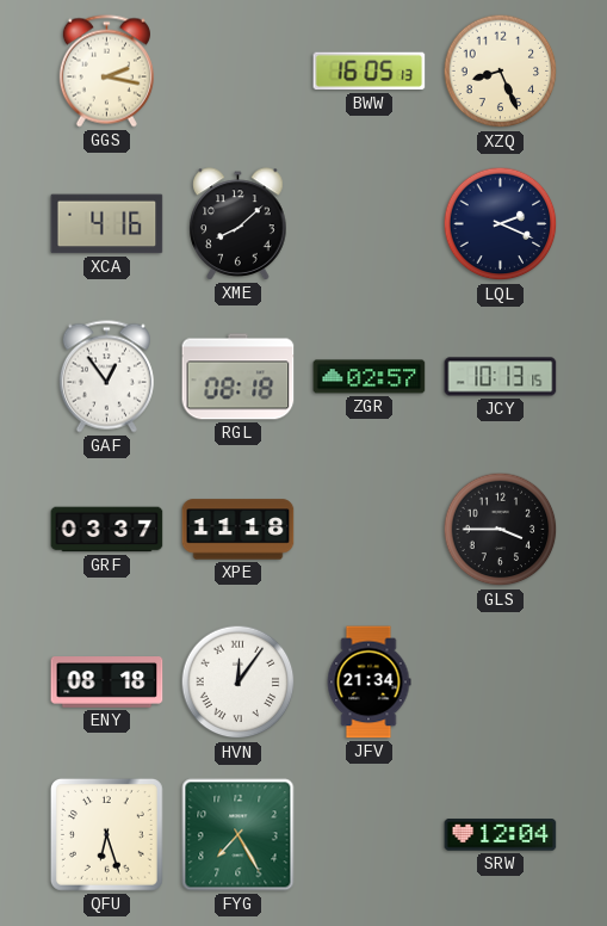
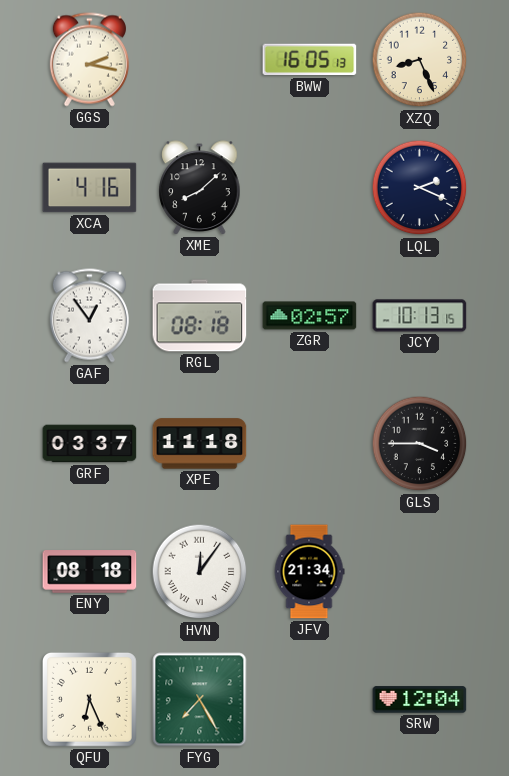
QFU: 6:27 -> 6:26 (89, 699)
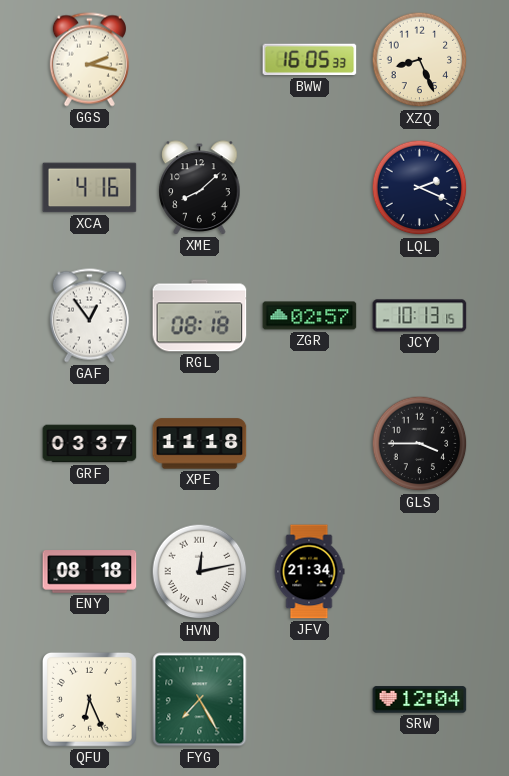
BWW: 16:05:13 -> 16:05:33 (310, 60)
HVN: 12:06 -> 12:13 (200, 572)
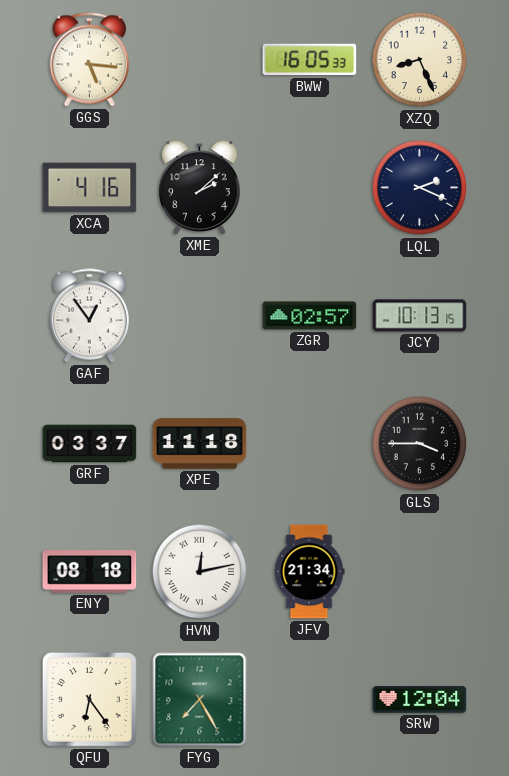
GGS: 2:17 -> 5:16 (89, 60)
XME: 8:08 -> 2:08 (200, 188)
RGL: 08:18 -> none (200, 316)
QFU: 6:26 -> 6:24 (89, 699)
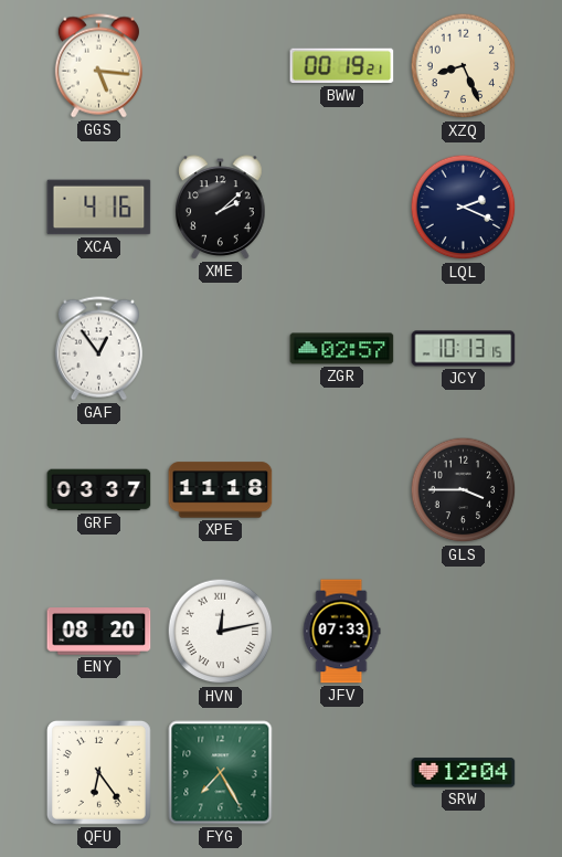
BWW: 16:05 -> 00:19 (342, 66)
ENY: 08:18 -> 08:20 (99, 632)
JFV: 21:34 -> 07:33 (341, 632)
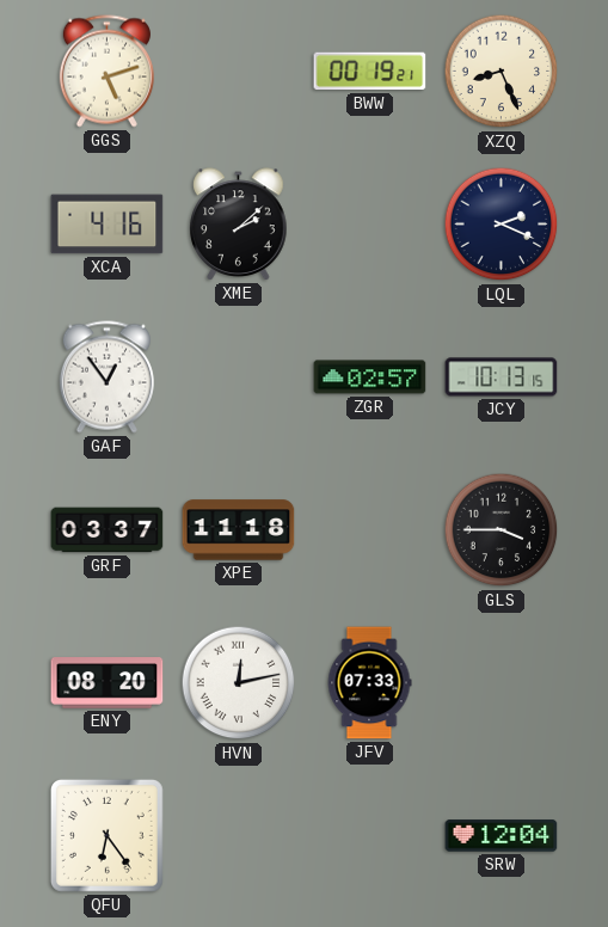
GGS: 5:16 -> 5:12 (106, 72)
FYG: 7:25 -> none (221, 773)
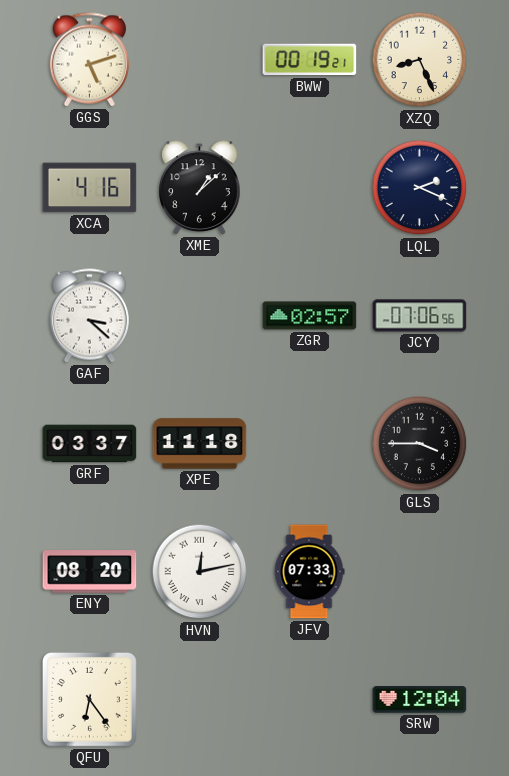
XME: 2:08 -> 1:08 (200, 188)
GAF: 12:54 -> 3:22 (89, 316)
JCY: 10:13 -> 07:06 (420, 316)
